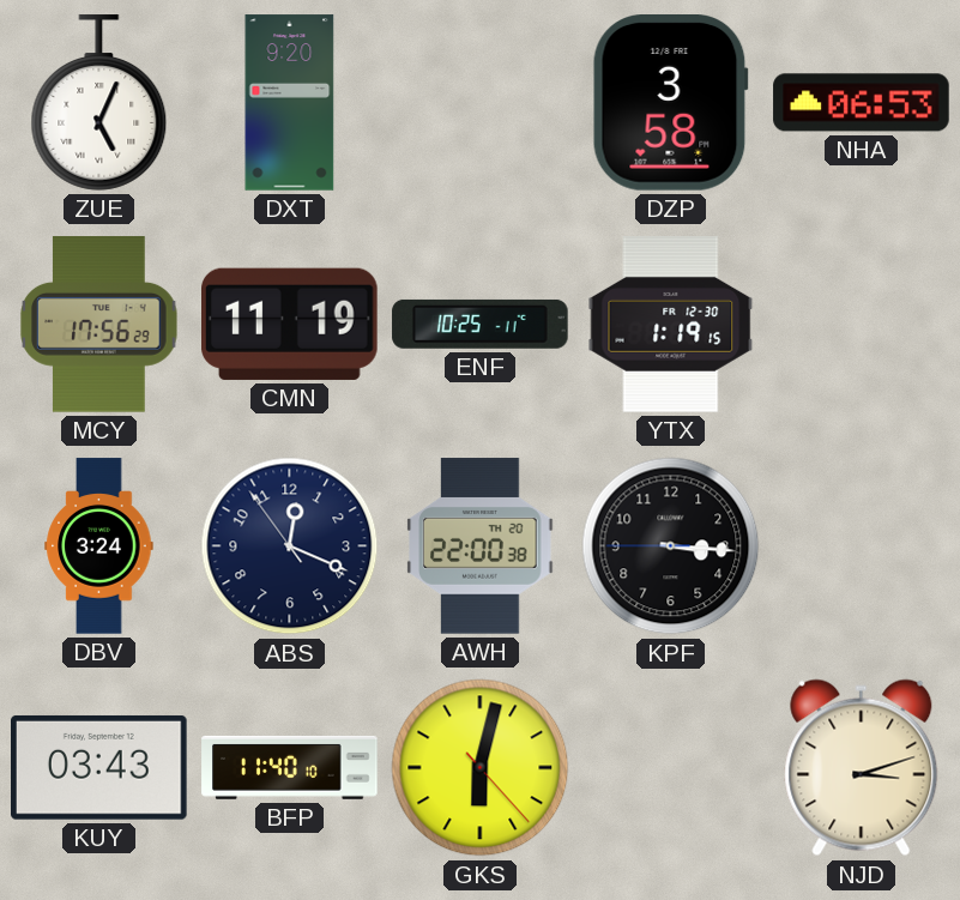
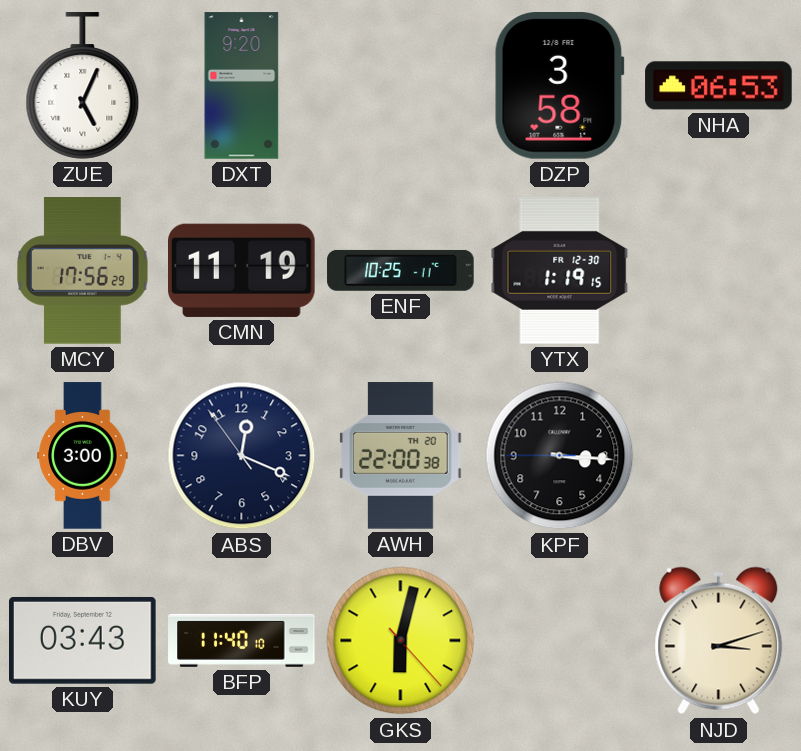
DBV: 3:24 -> 3:00 (83, 456)
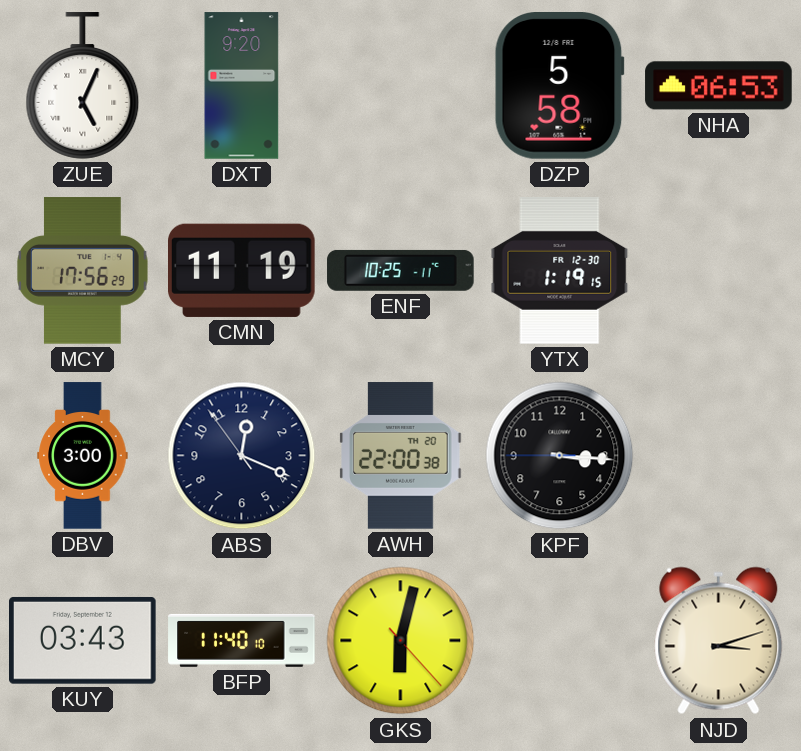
DZP: 3:58 -> 5:58 (559, 86)
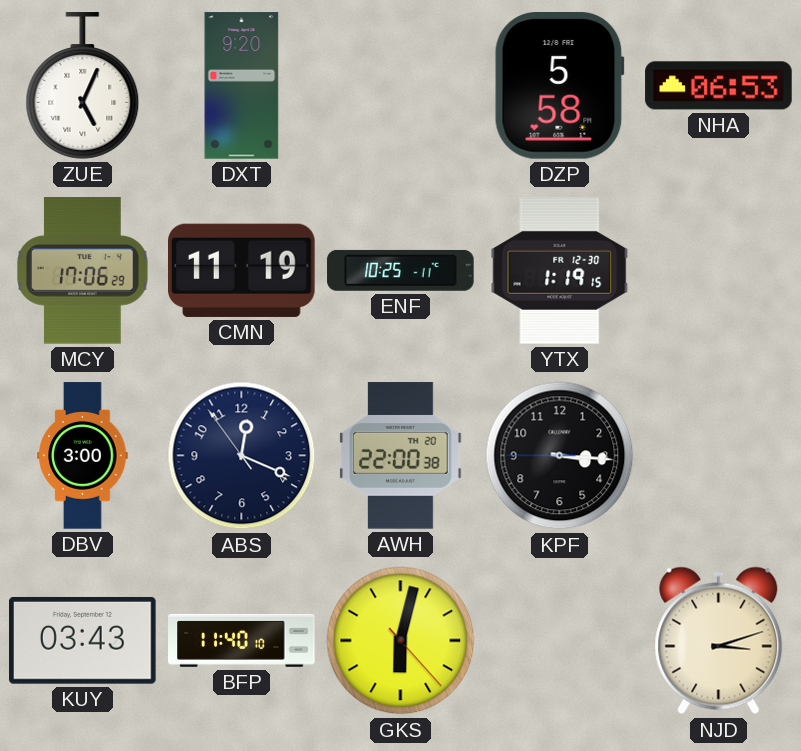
MCY: 17:56 -> 17:06 (83, 271)
